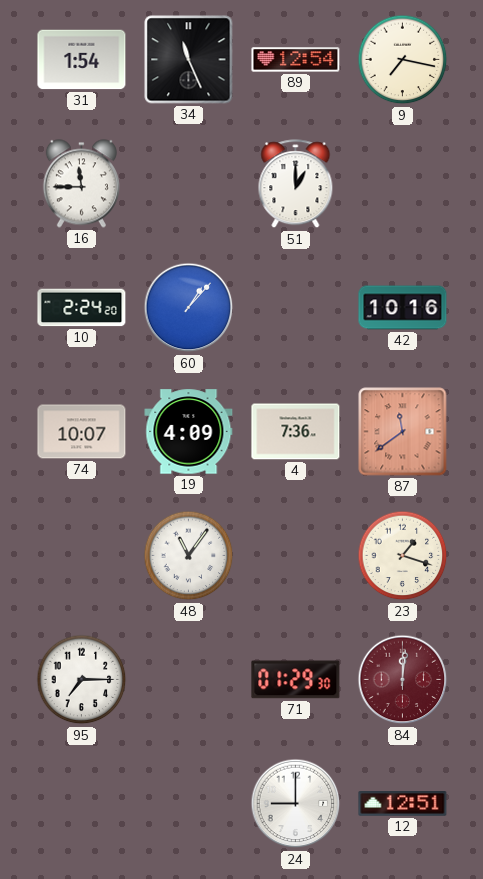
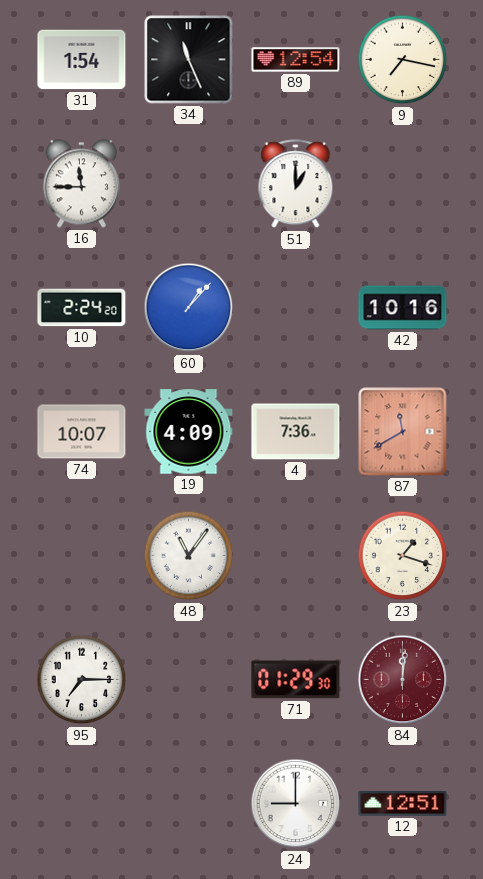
87: 11:39 -> 11:40 (403, 432)
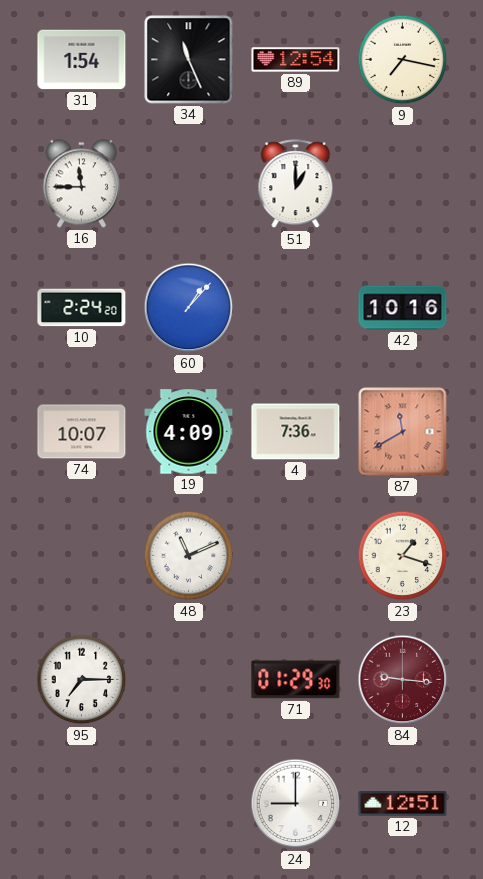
48: 11:06 -> 11:11 (189, 556)
84: 12:01 -> 9:16 (403, 680)
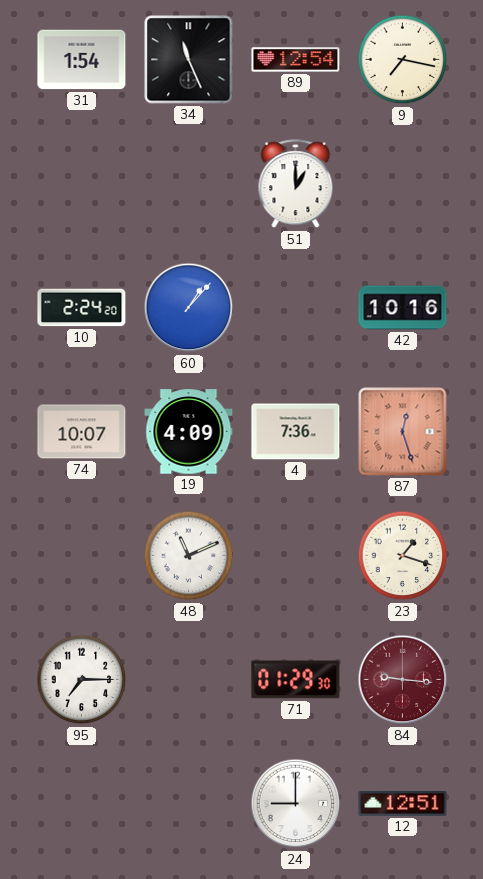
16: 11:45 -> none (81, 184)
87: 11:40 -> 12:27 (403, 432)
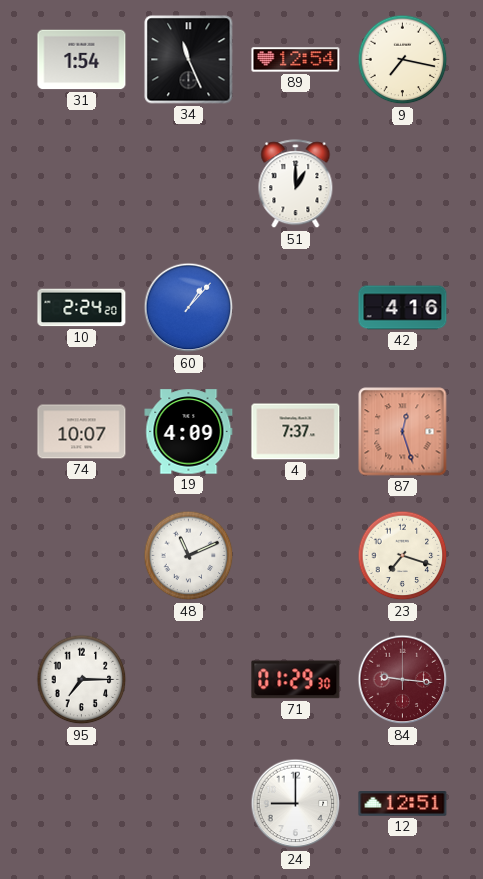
42: 10:16 -> 4:16 (403, 308)
4: 7:36 -> 7:37 (296, 432)
23: 1:18 -> 7:18 (403, 556)
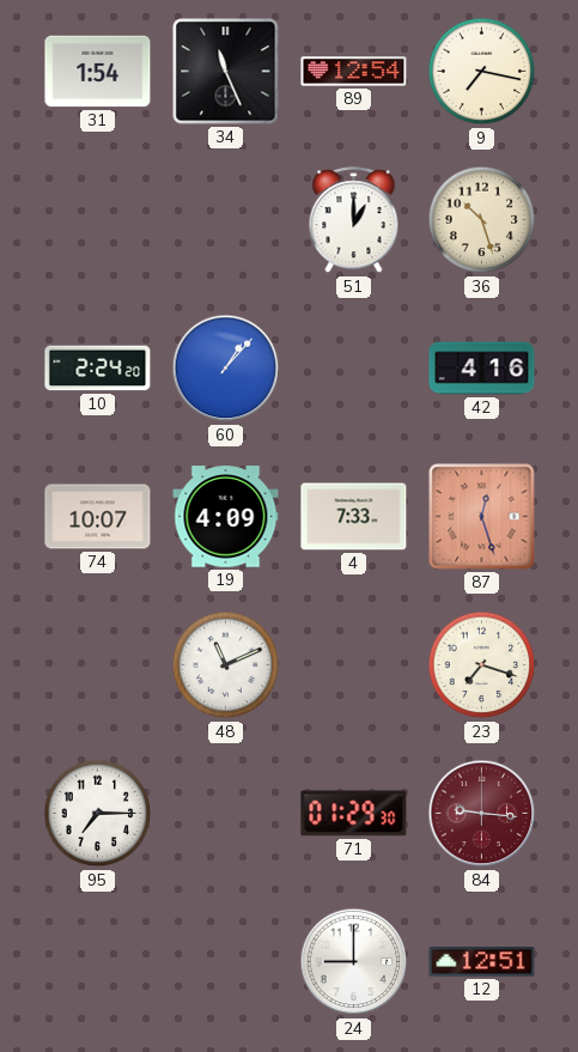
36: none -> 10:27 (482, 220)
4: 7:37 -> 7:33 (354, 517)
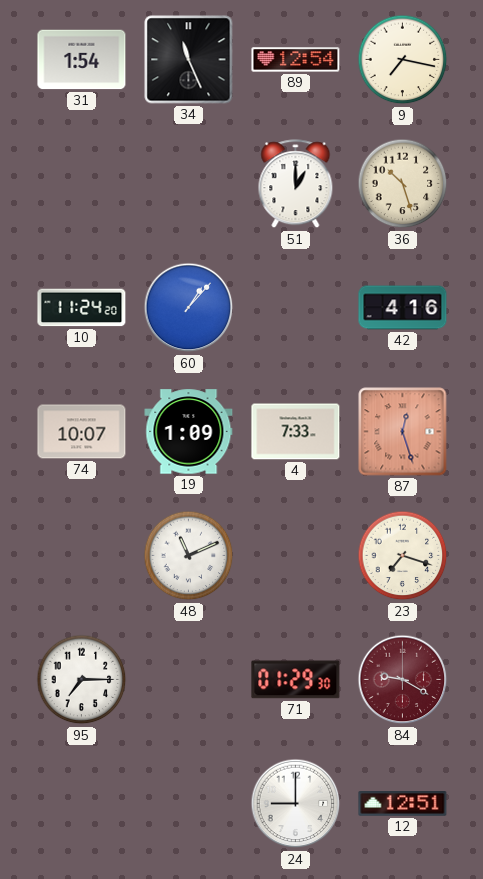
10: 2:24 -> 11:24 (82, 308)
19: 4:09 -> 1:09 (189, 432)
84: 9:16 -> 9:20 (403, 680)
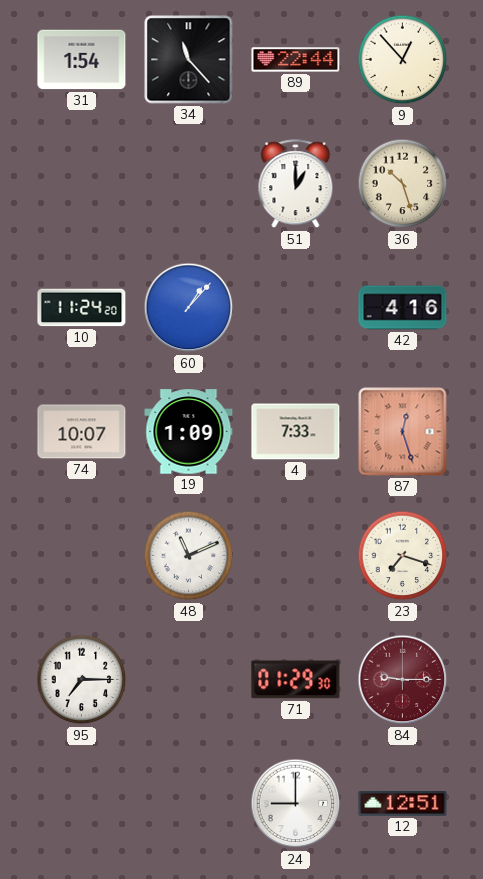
34: 11:26 -> 11:23 (189, 60)
89: 12:54 -> 22:44 (296, 60)
9: 7:17 -> 12:53 (403, 60)
84: 9:20 -> 9:15 (403, 680)
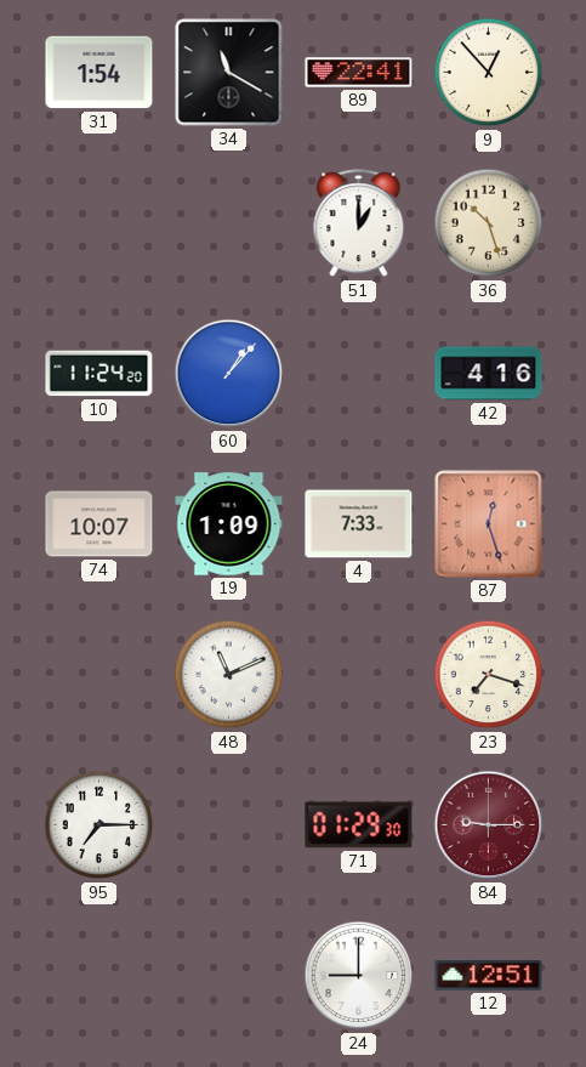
34: 11:23 -> 11:20 (229, 73)
89: 22:44 -> 22:41 (359, 73)
